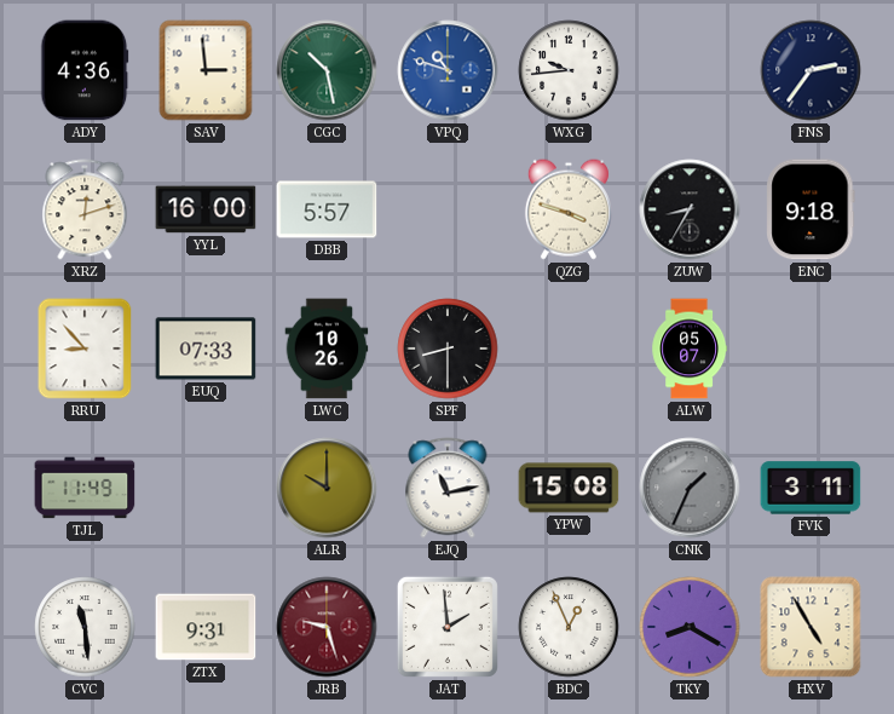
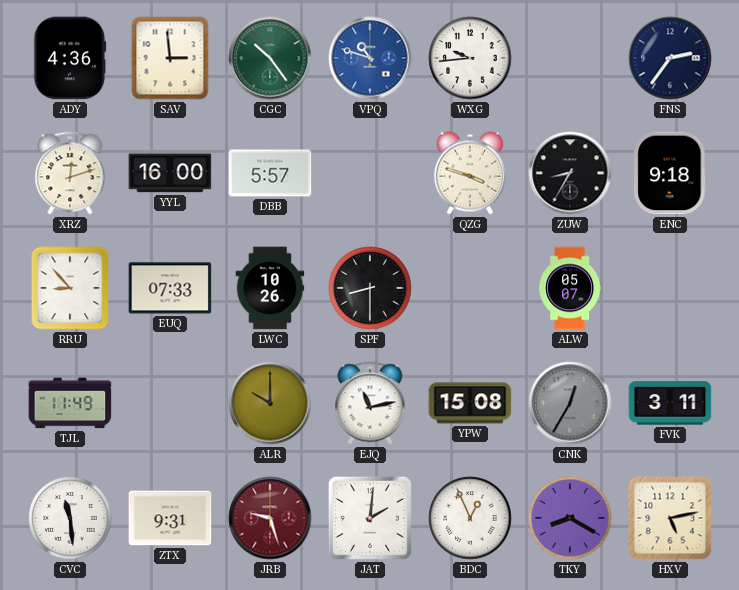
CGC: 10:28 -> 10:24 (270, 58)
CNK: 1:34 -> 12:35 (570, 403)
JAT: 1:59 -> 2:01 (370, 518)
HXV: 4:55 -> 5:13 (670, 518)
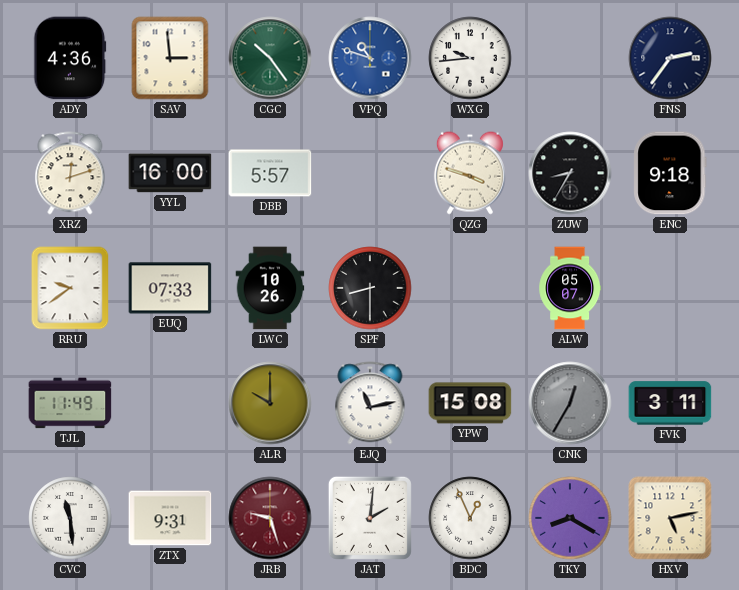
RRU: 8:53 -> 9:39 (70, 288)
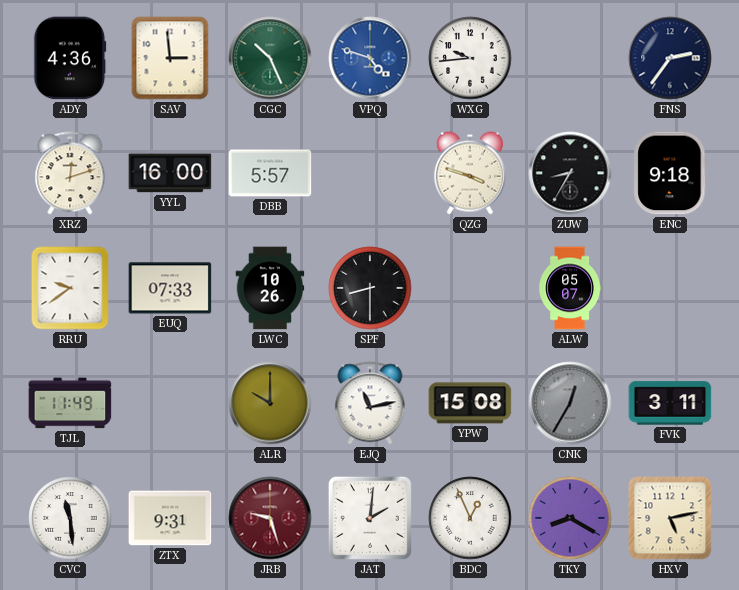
CGC: 10:24 -> 10:26 (270, 58)
VPQ: 10:48 -> 4:48 (370, 58)
